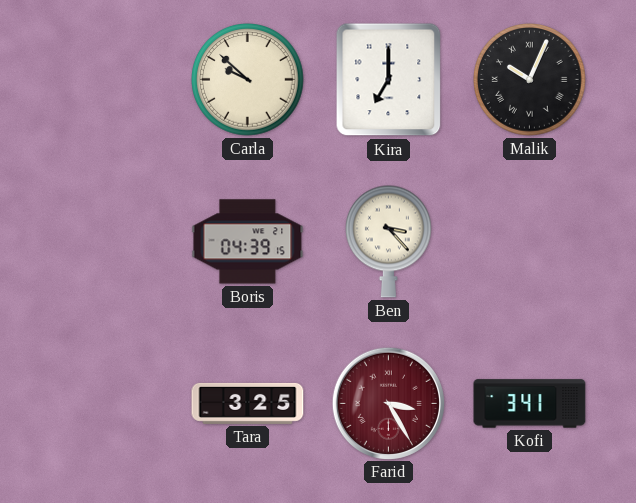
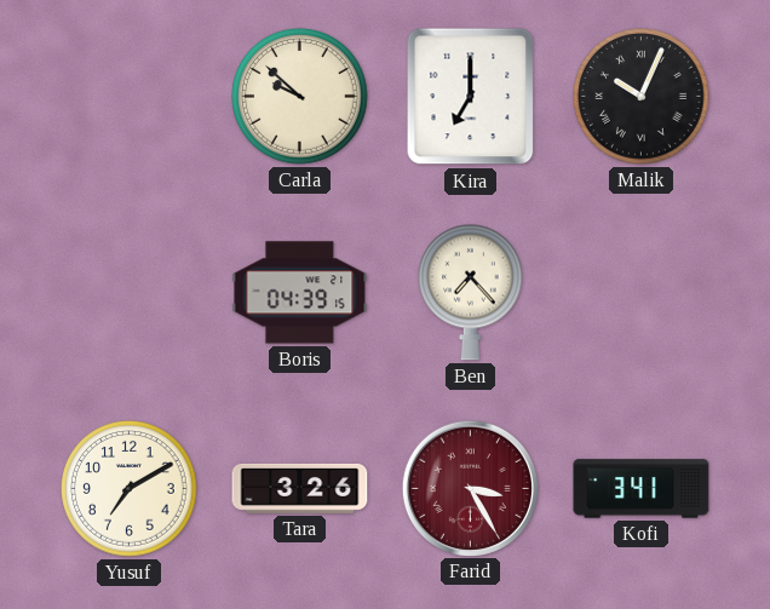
Ben: 3:23 -> 7:23 (471, 292)
Yusuf: none -> 7:10 (130, 489)
Tara: 3:25 -> 3:26 (300, 488)
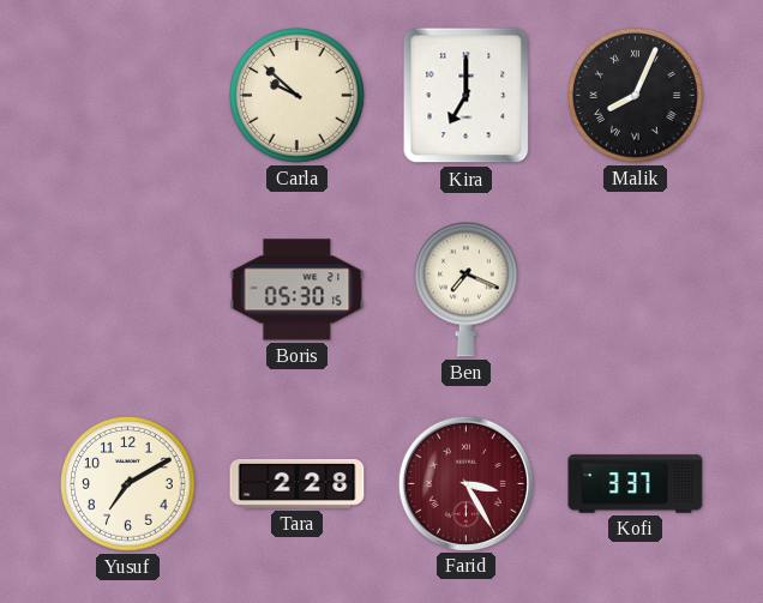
Malik: 10:04 -> 8:04 (636, 96)
Boris: 04:39 -> 05:30 (298, 290)
Ben: 7:23 -> 7:19 (467, 289)
Tara: 3:26 -> 2:28 (298, 483)
Kofi: 3:41 -> 3:37 (636, 484)
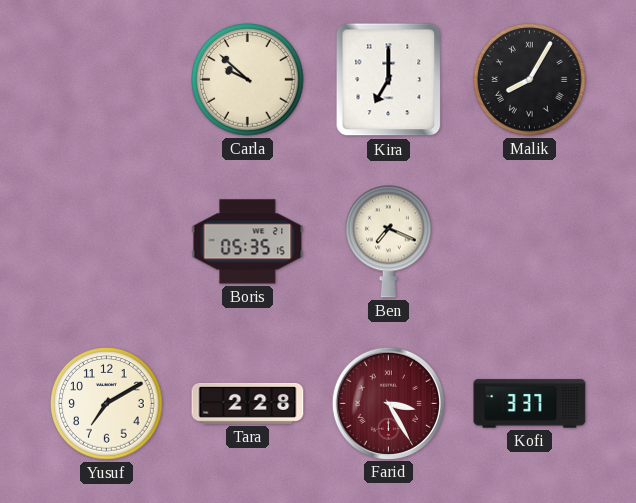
Malik: 8:04 -> 8:05 (530, 80)
Boris: 05:30 -> 05:35 (248, 242)
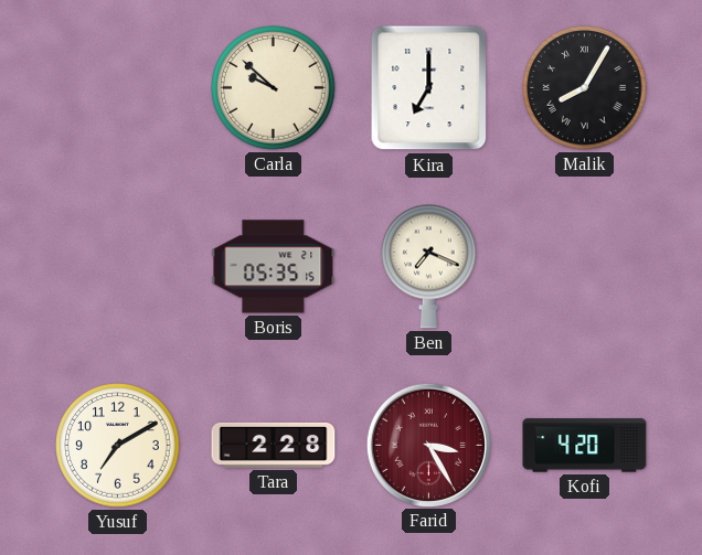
Kofi: 3:37 -> 4:20 (585, 446)
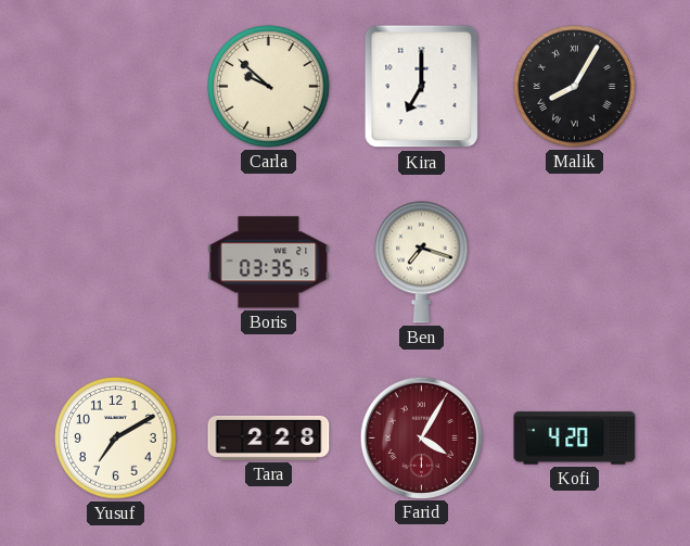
Boris: 05:35 -> 03:35 (269, 263)
Ben: 7:19 -> 7:18 (422, 262)
Farid: 3:25 -> 4:05 (421, 437)
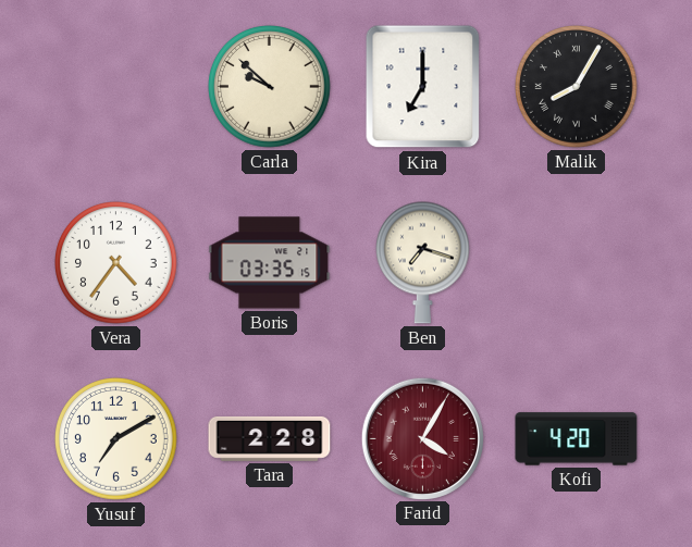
Vera: none -> 4:36 (116, 263)
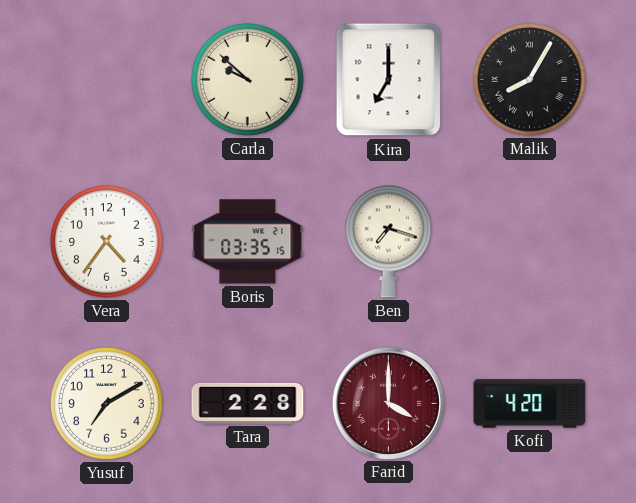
Farid: 4:05 -> 4:00 (388, 403)
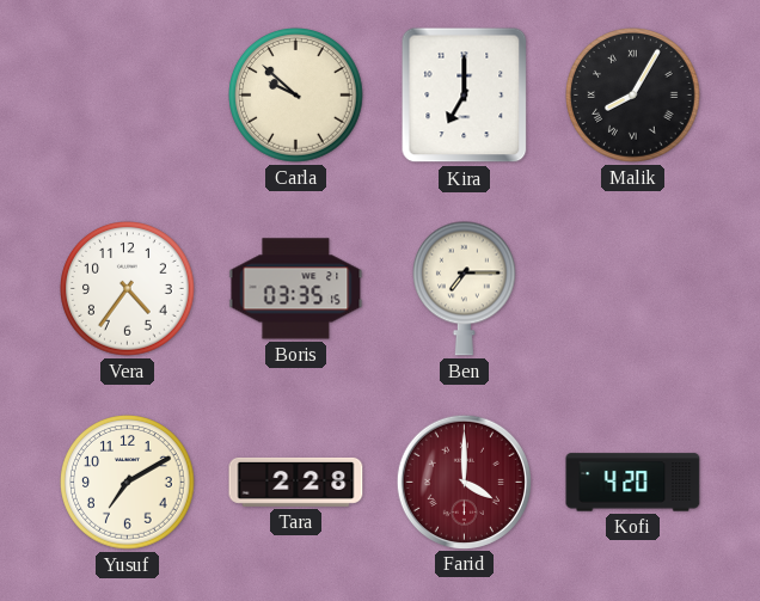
Ben: 7:18 -> 7:15 (465, 288)
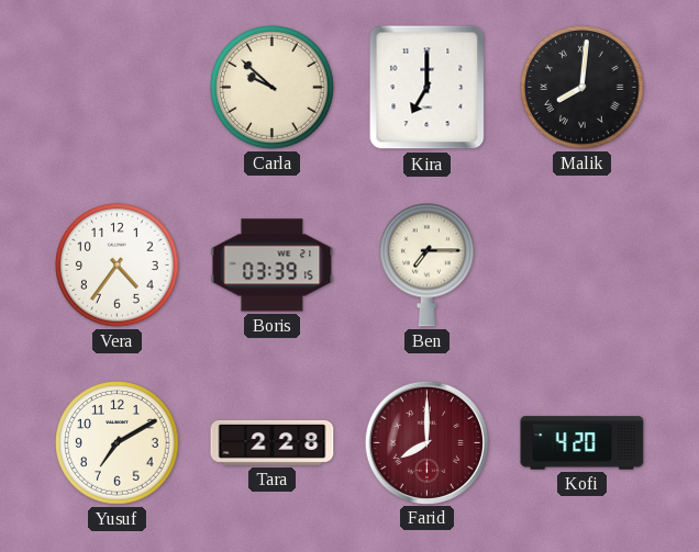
Malik: 8:05 -> 8:01 (582, 88)
Boris: 03:35 -> 03:39 (273, 266)
Farid: 4:00 -> 8:00 (426, 442)
